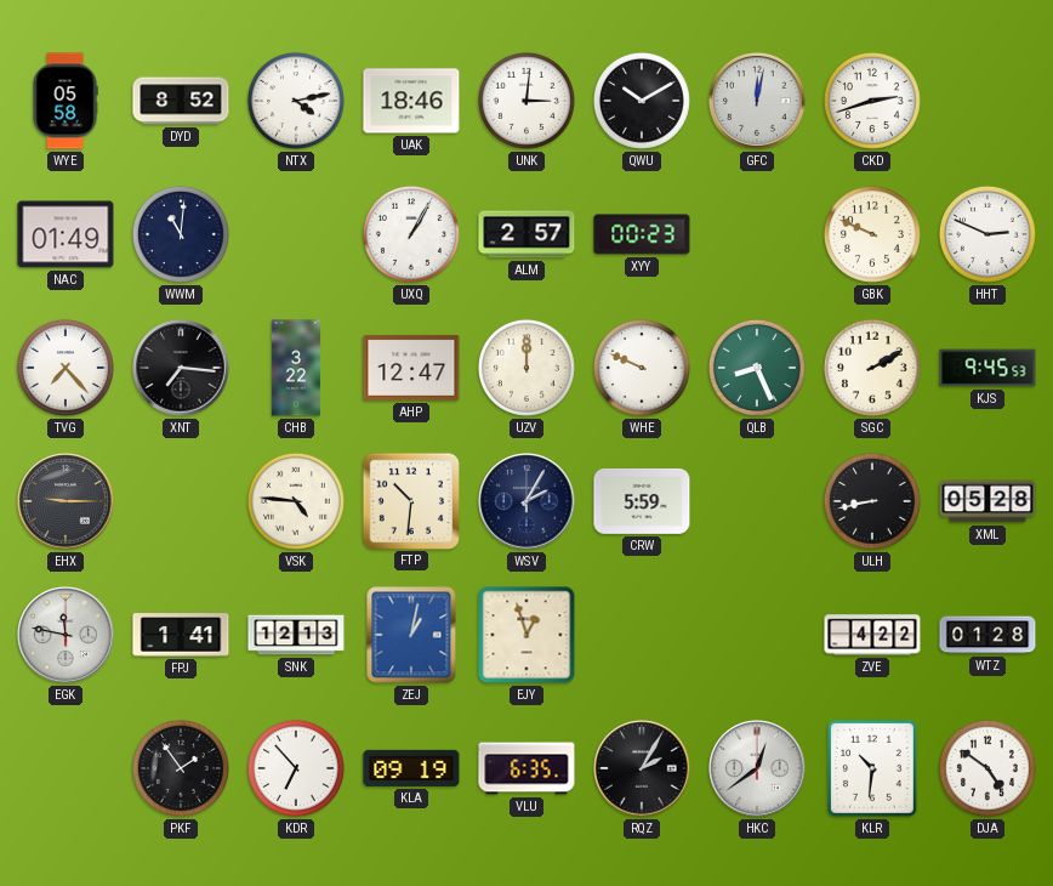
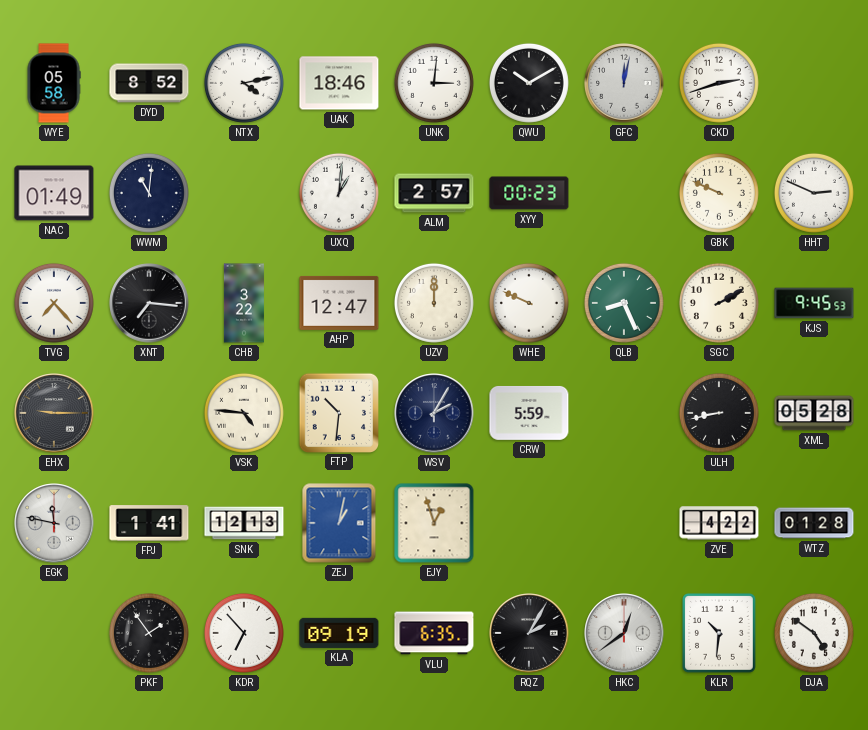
UXQ: 1:05 -> 1:01 (339, 193)
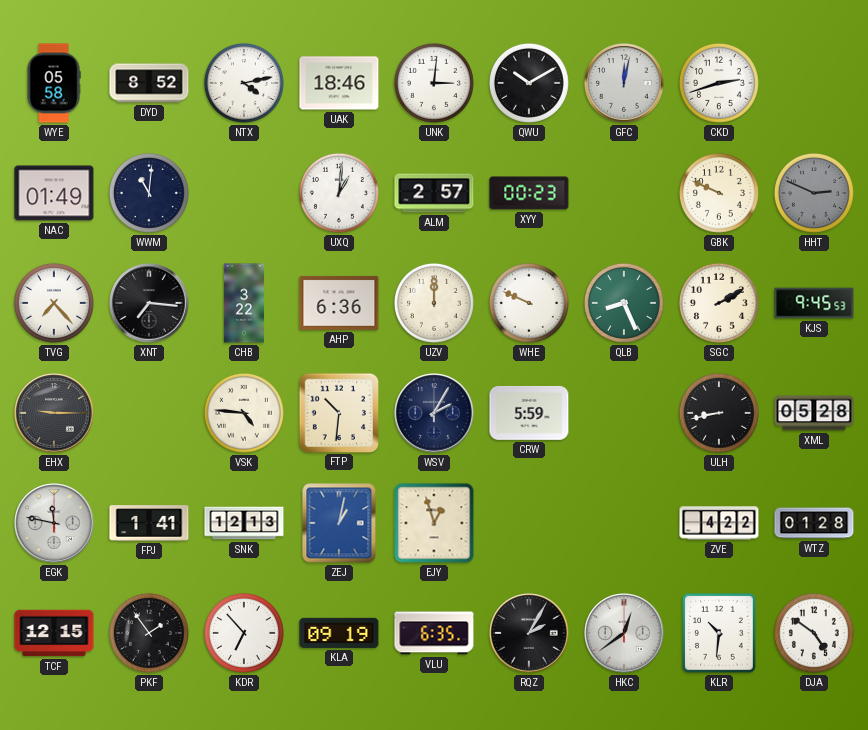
HHT dial: white -> grey (814, 193)
AHP: 12:47 -> 6:36 (339, 303)
TCF: none -> 12:15 (54, 633)
